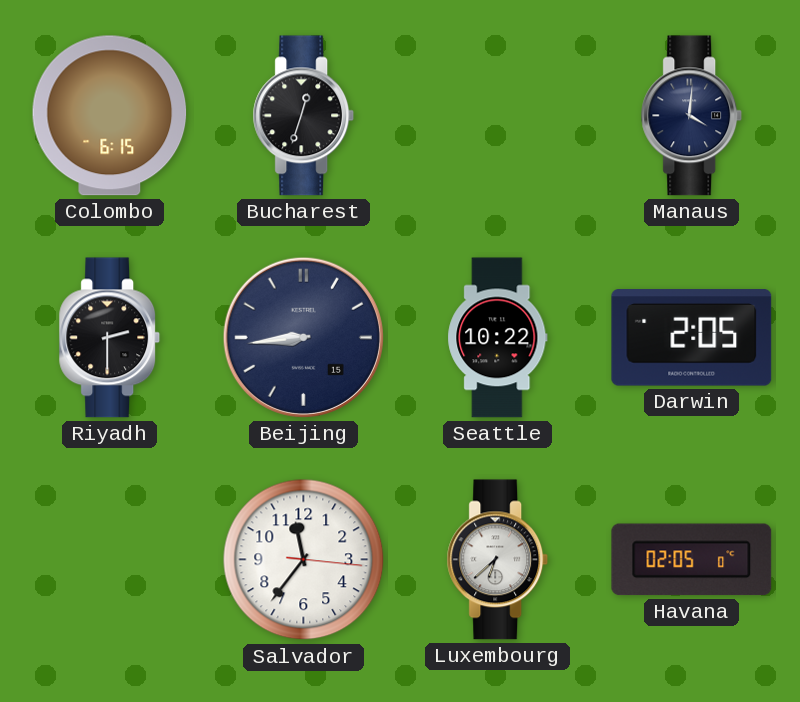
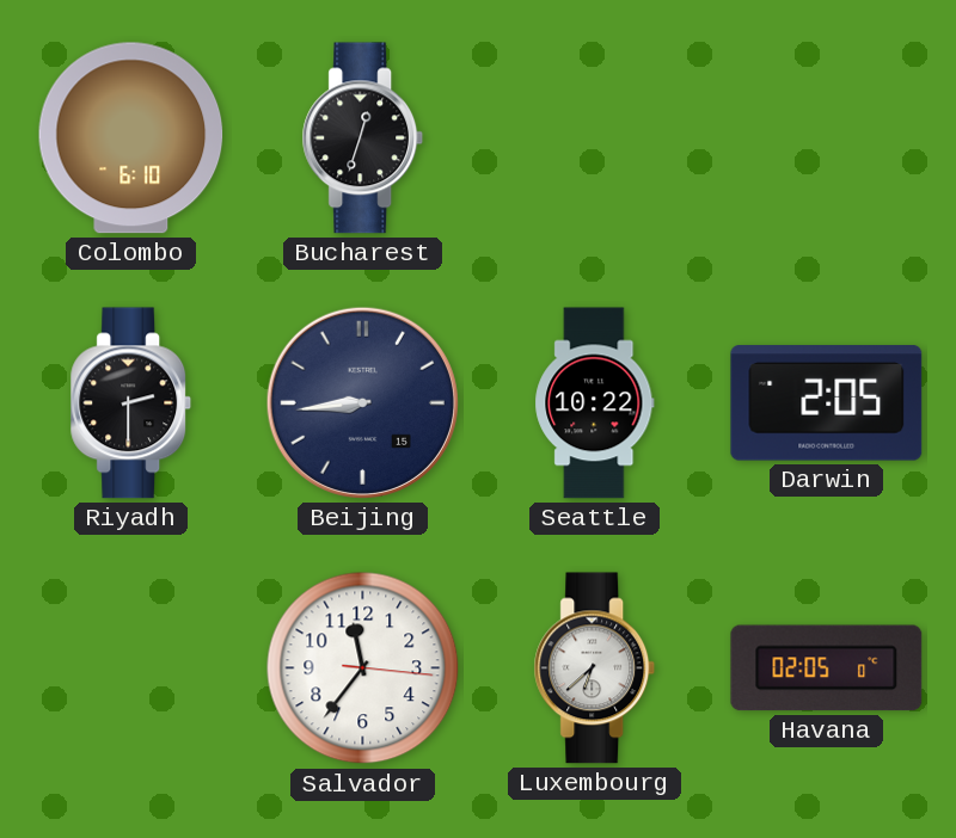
Colombo: 6:15 -> 6:10 (131, 138)
Manaus: 4:01 -> none (692, 116)
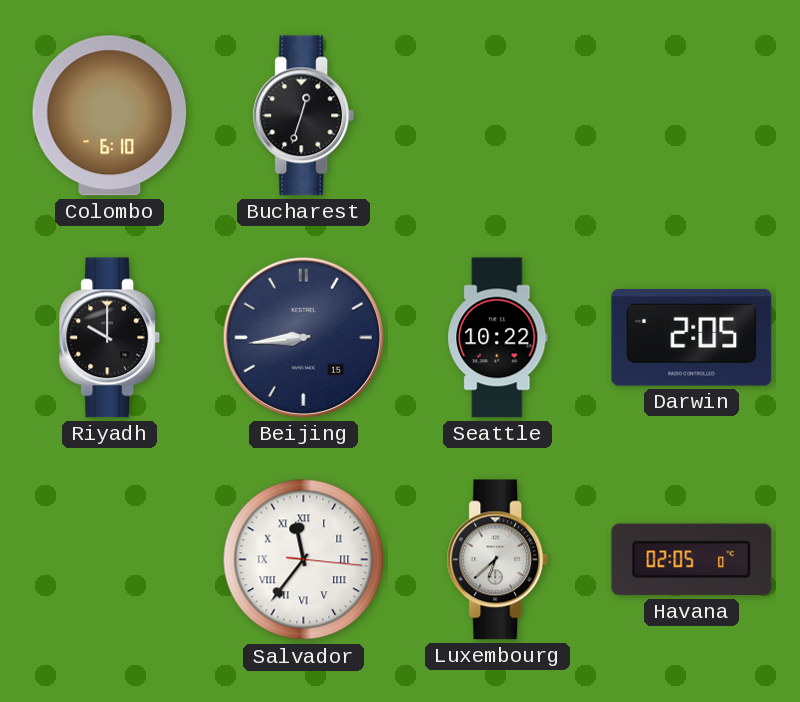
Riyadh: 2:30 -> 10:00 (110, 338)
Salvador numerals: Arabic -> Roman (304, 560)
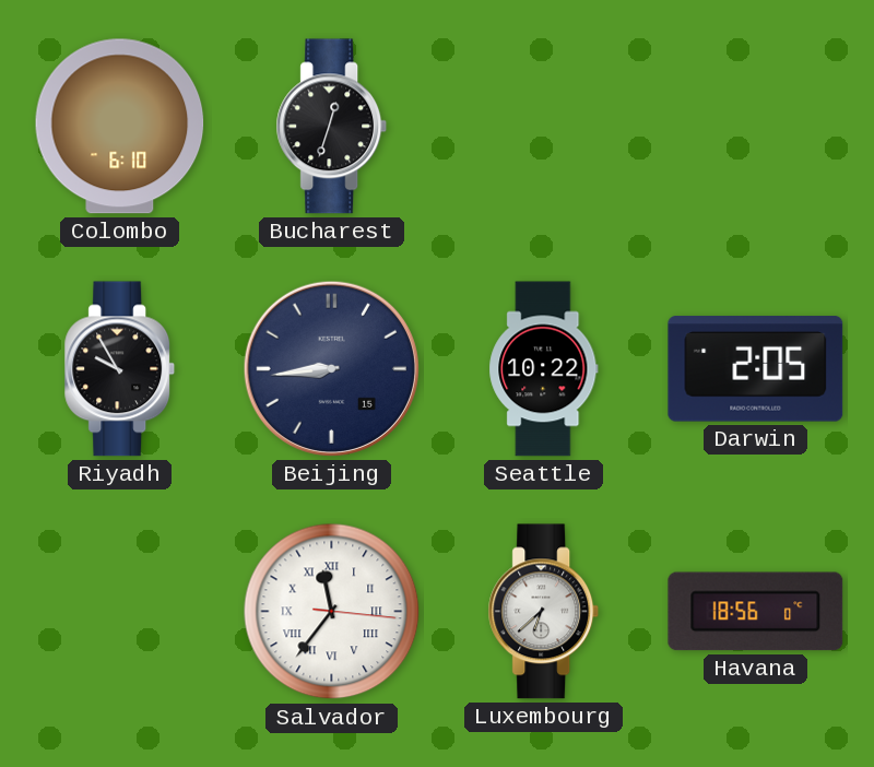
Riyadh: 10:00 -> 9:55 (120, 369)
Havana: 02:05 -> 18:56 (756, 612)
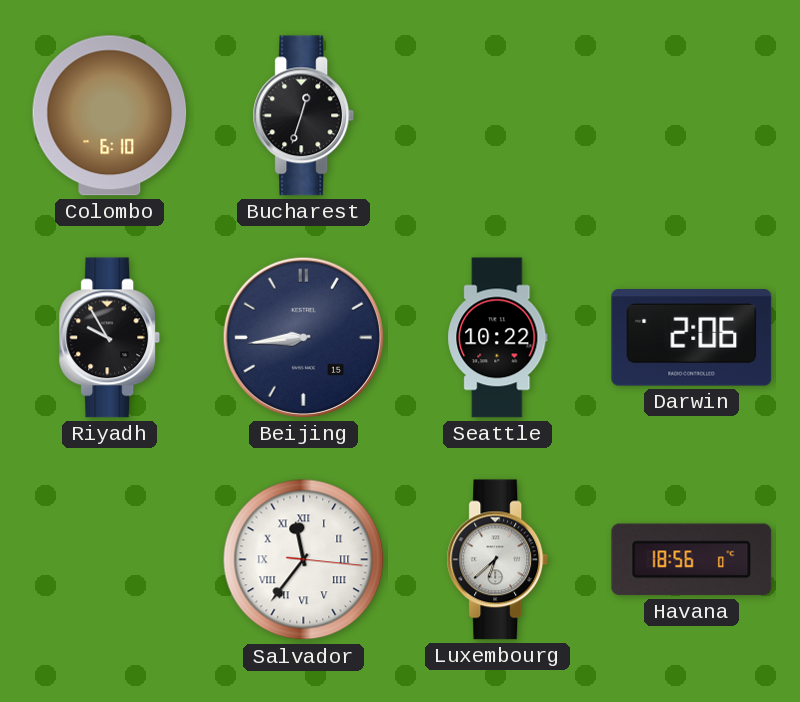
Darwin: 2:05 -> 2:06 (692, 338)
